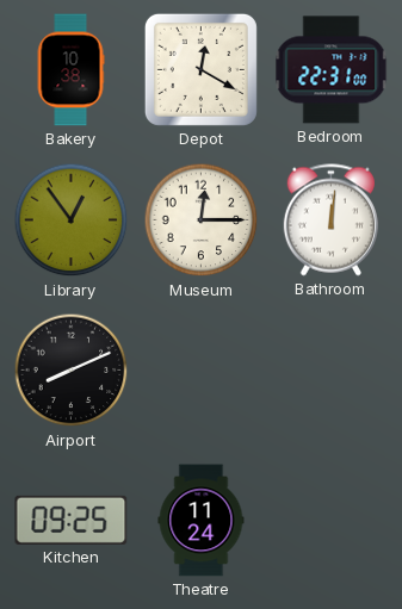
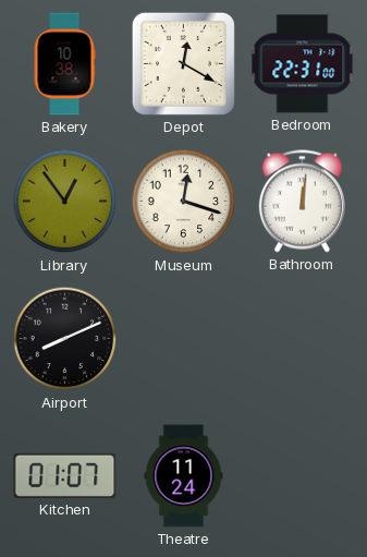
Museum: 12:15 -> 12:18 (184, 202)
Kitchen: 09:25 -> 01:07 (65, 475)
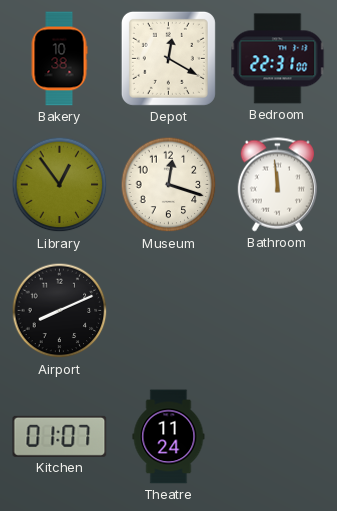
Bathroom: 12:01 -> 11:59 (277, 185)
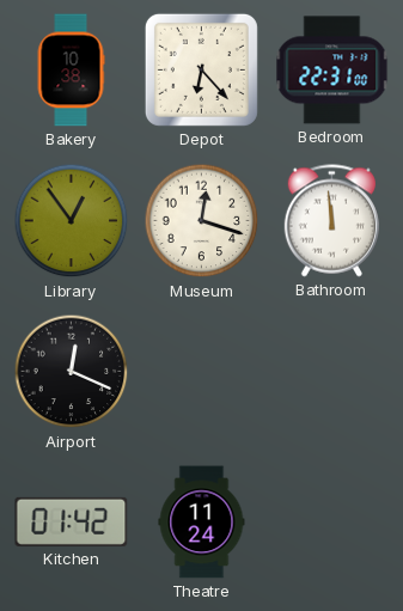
Depot: 12:20 -> 6:23 (201, 69)
Airport: 8:11 -> 12:19 (72, 372)
Kitchen: 01:07 -> 01:42 (72, 521)
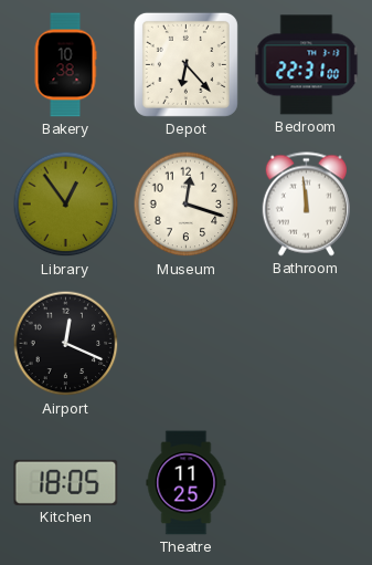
Kitchen: 01:42 -> 18:05 (66, 482)
Theatre: 11:24 -> 11:25 (187, 483)
